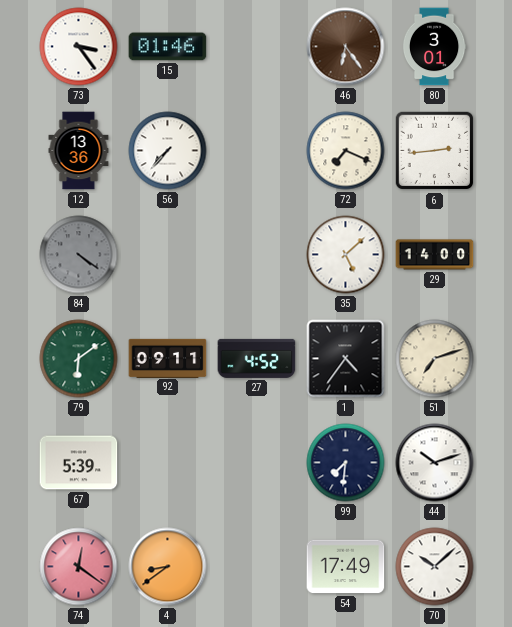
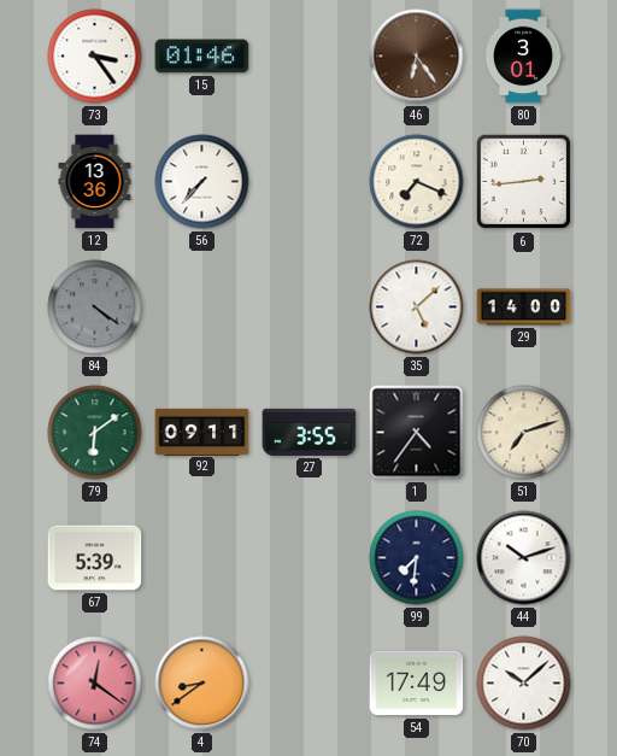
27: 4:52 -> 3:55 (310, 432)
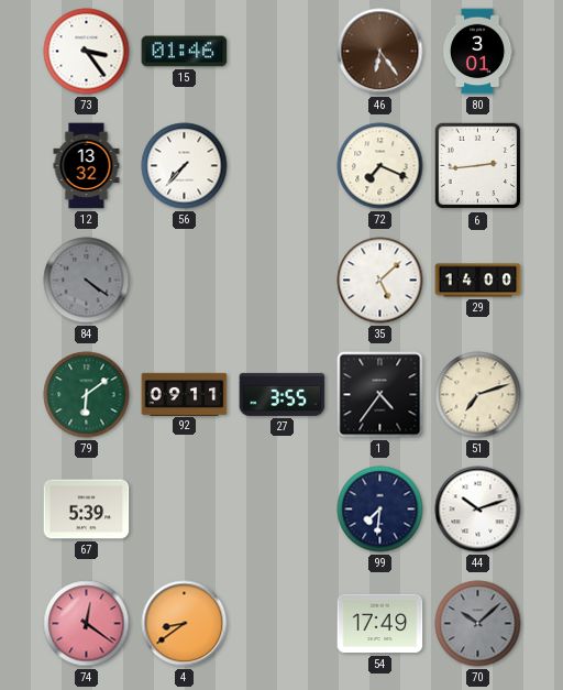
12: 13:36 -> 13:32 (87, 166)
70 dial: white -> grey (478, 624)
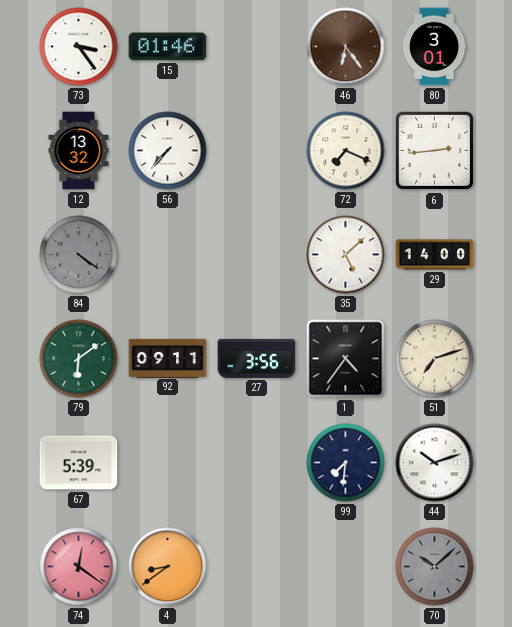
27: 3:55 -> 3:56 (257, 358)
54: 17:49 -> none (380, 624)
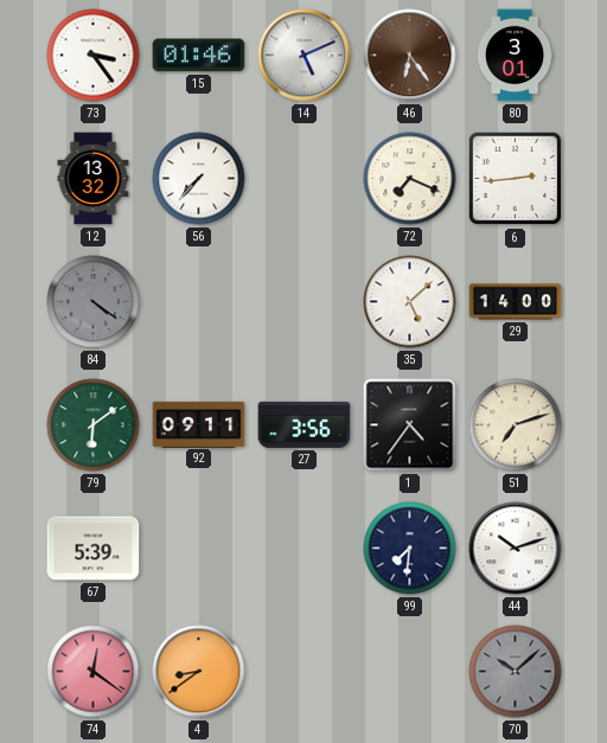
14: none -> 5:11 (305, 56)
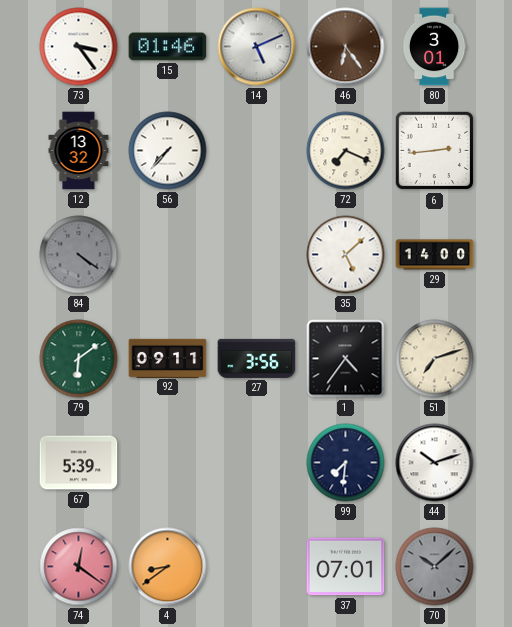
37: none -> 07:01 (346, 567)
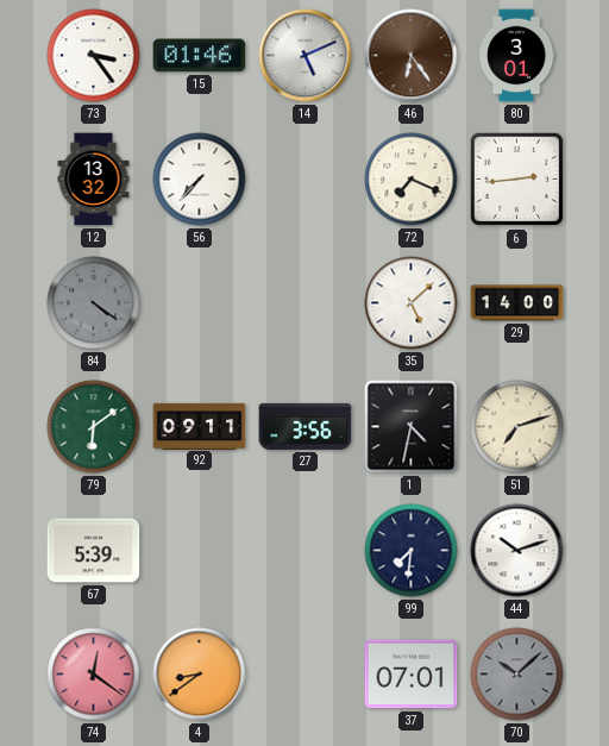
1: 4:36 -> 4:32 (412, 427)
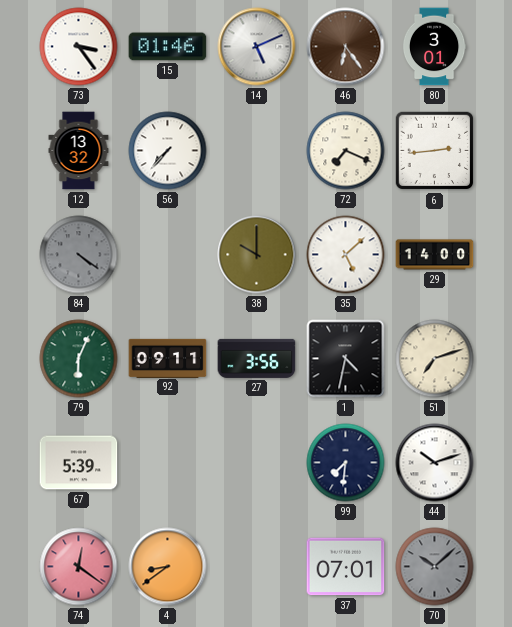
38: none -> 10:00 (257, 255)
79: 6:09 -> 6:04 (79, 359)
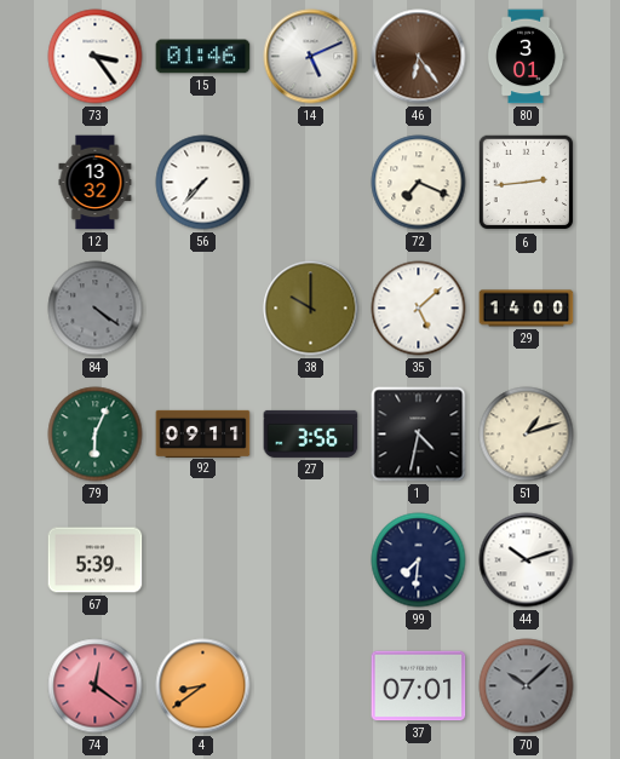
51: 7:12 -> 1:12 (527, 435)
